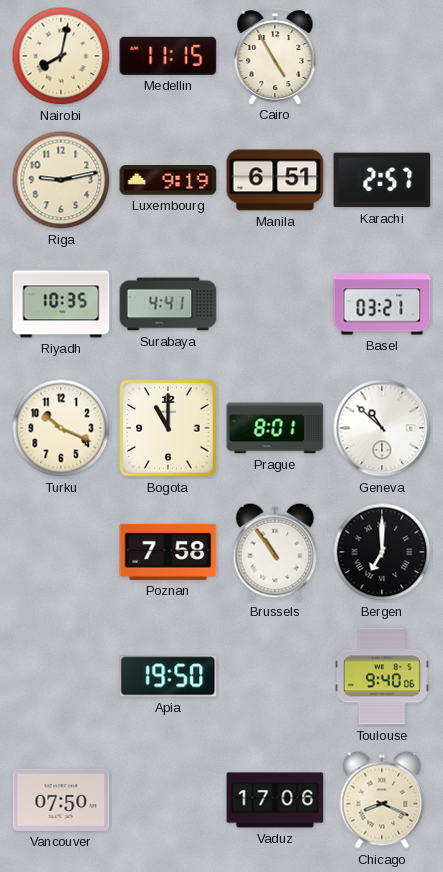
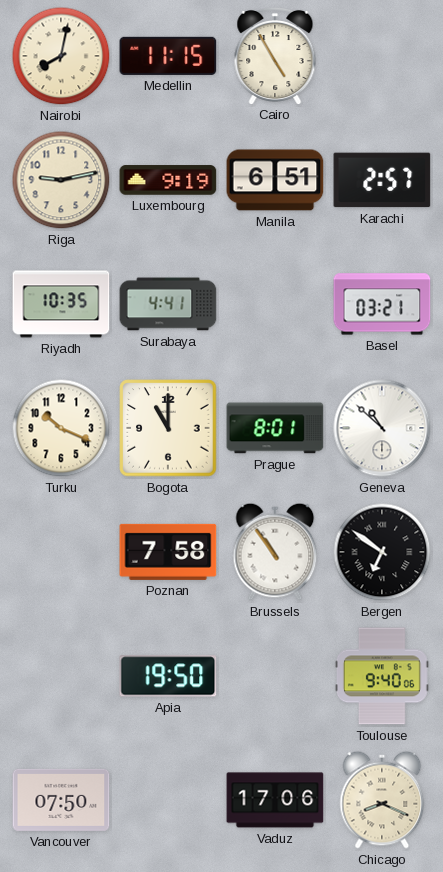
Bergen: 7:00 -> 6:51 (382, 552)
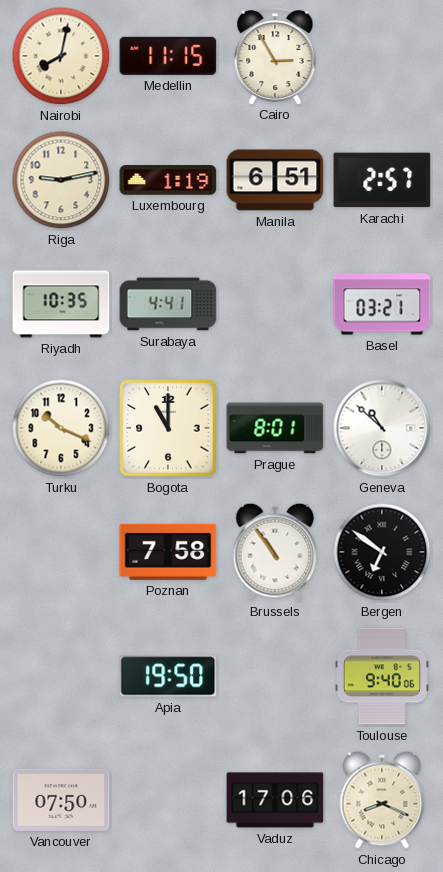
Cairo: 4:55 -> 2:55 (275, 55)
Luxembourg: 9:19 -> 1:19 (168, 180)
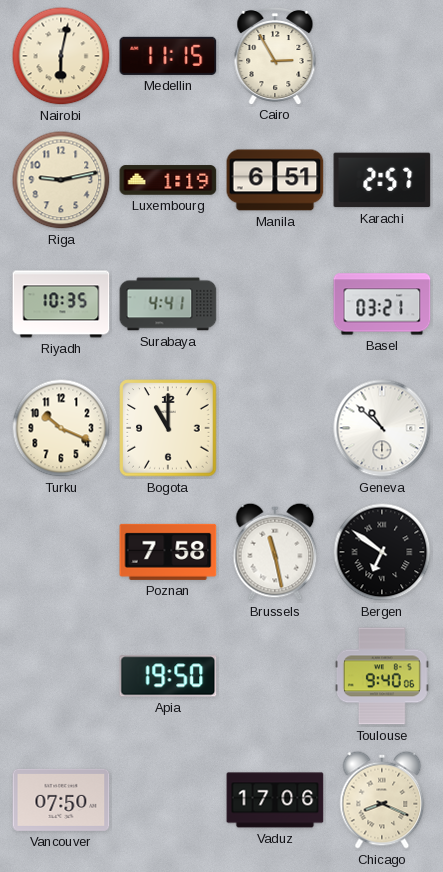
Nairobi: 8:02 -> 6:02 (61, 56)
Prague: 8:01 -> none (275, 428)
Brussels: 10:54 -> 11:28 (275, 552)
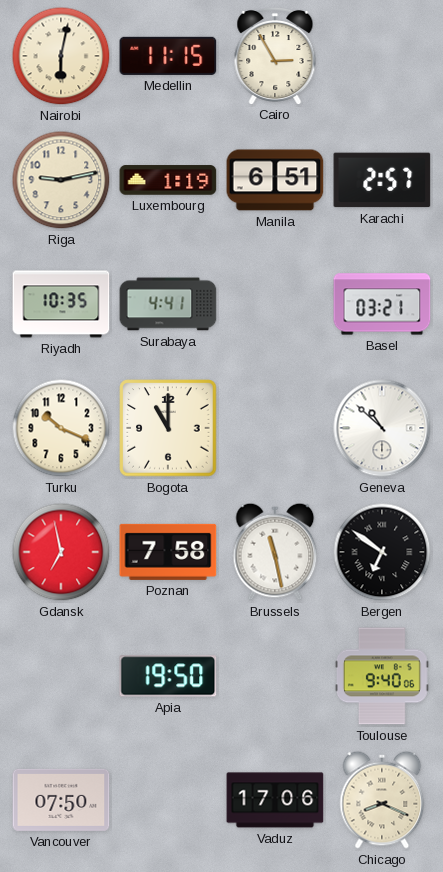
Gdansk: none -> 6:58 (61, 552)
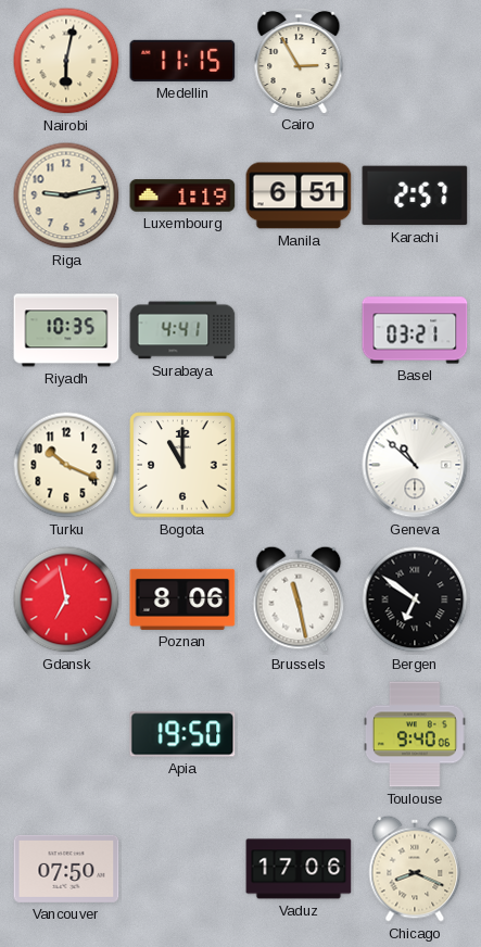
Poznan: 7:58 -> 8:06 (182, 599)
